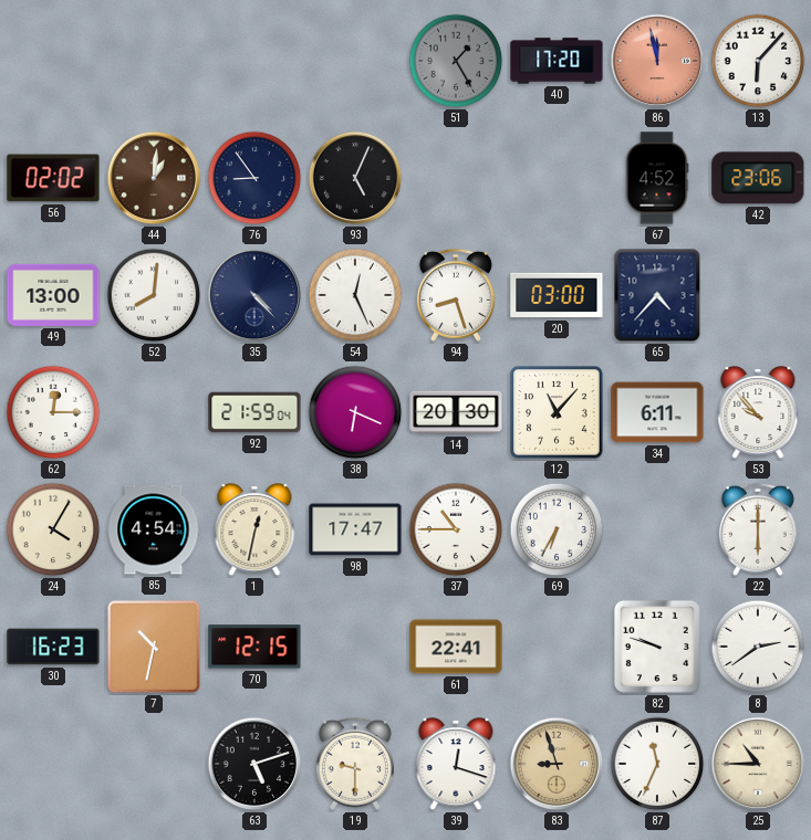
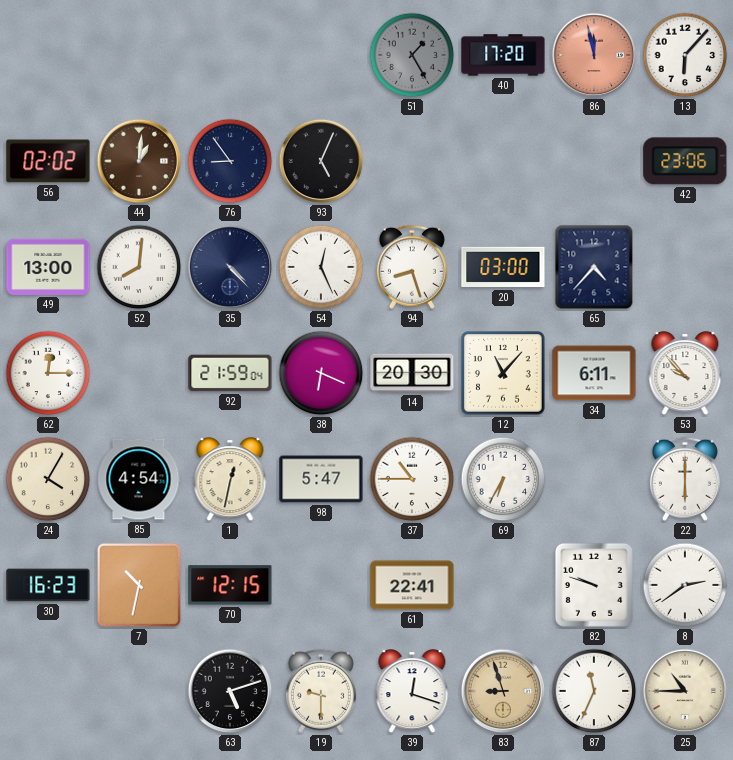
67: 4:52 -> none (657, 178)
98: 17:47 -> 5:47 (321, 479)
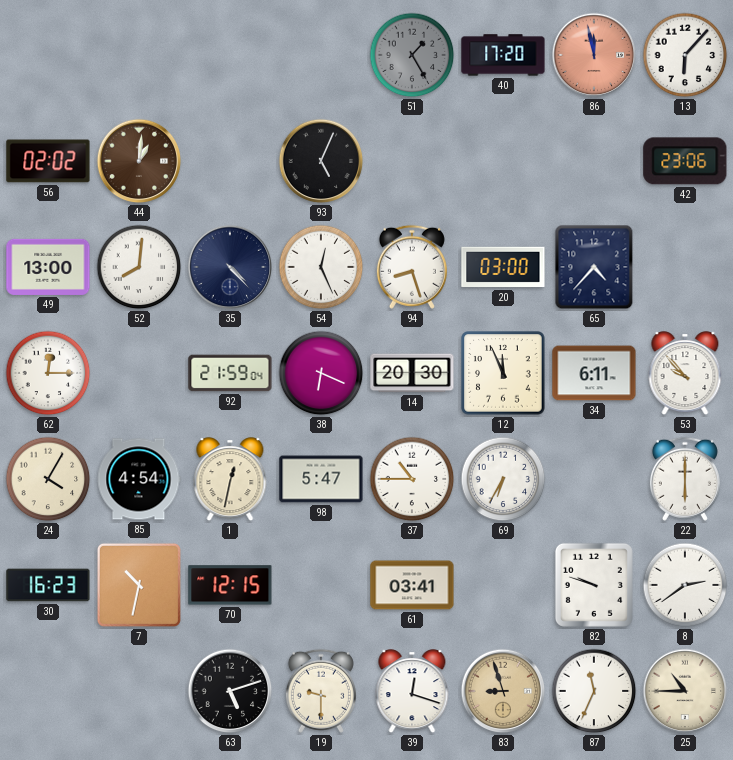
76: 8:54 -> none (230, 161)
12: 11:07 -> 11:56 (503, 373)
61: 22:41 -> 03:41 (412, 585)
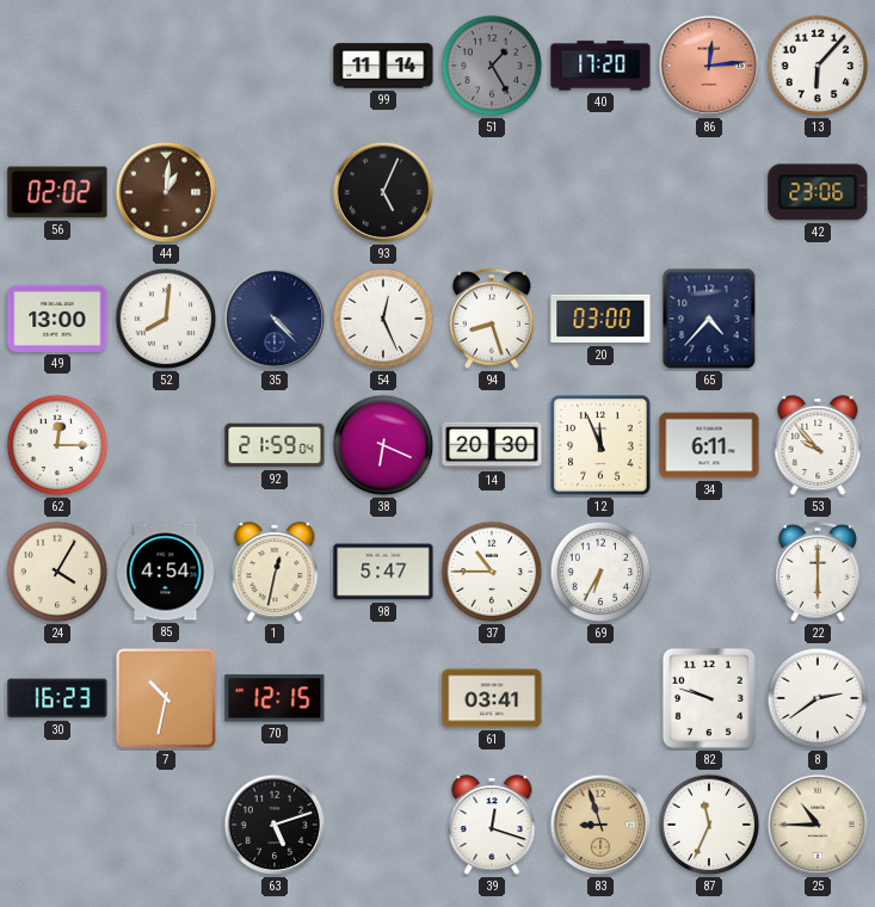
99: none -> 11:14 (383, 66)
86: 11:58 -> 12:14 (709, 66)
19: 9:30 -> none (321, 691)
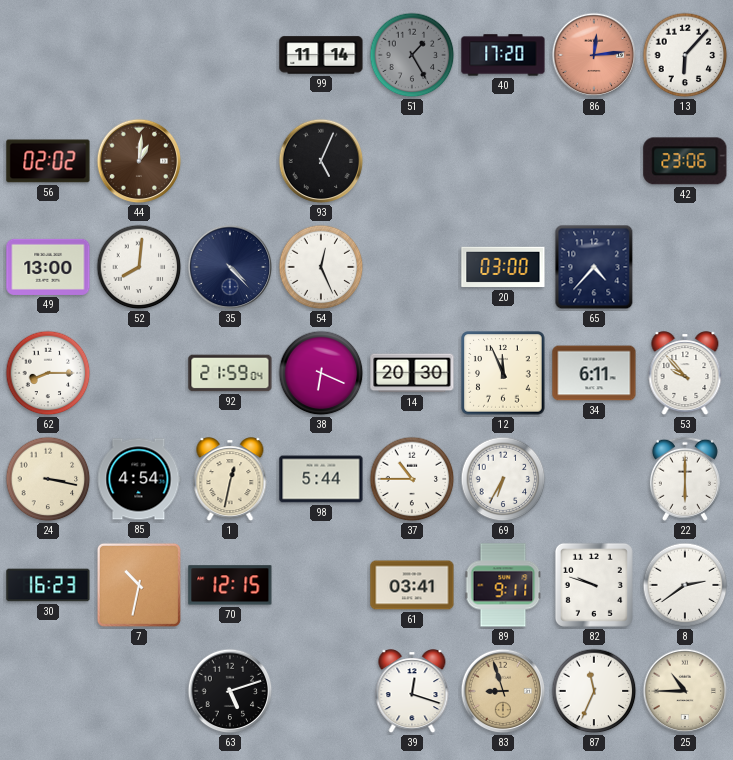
94: 8:27 -> none (492, 319)
62: 12:15 -> 8:15 (48, 373)
24: 4:05 -> 3:17 (48, 479)
98: 5:47 -> 5:44 (321, 479)
89: none -> 9:11 (503, 585)
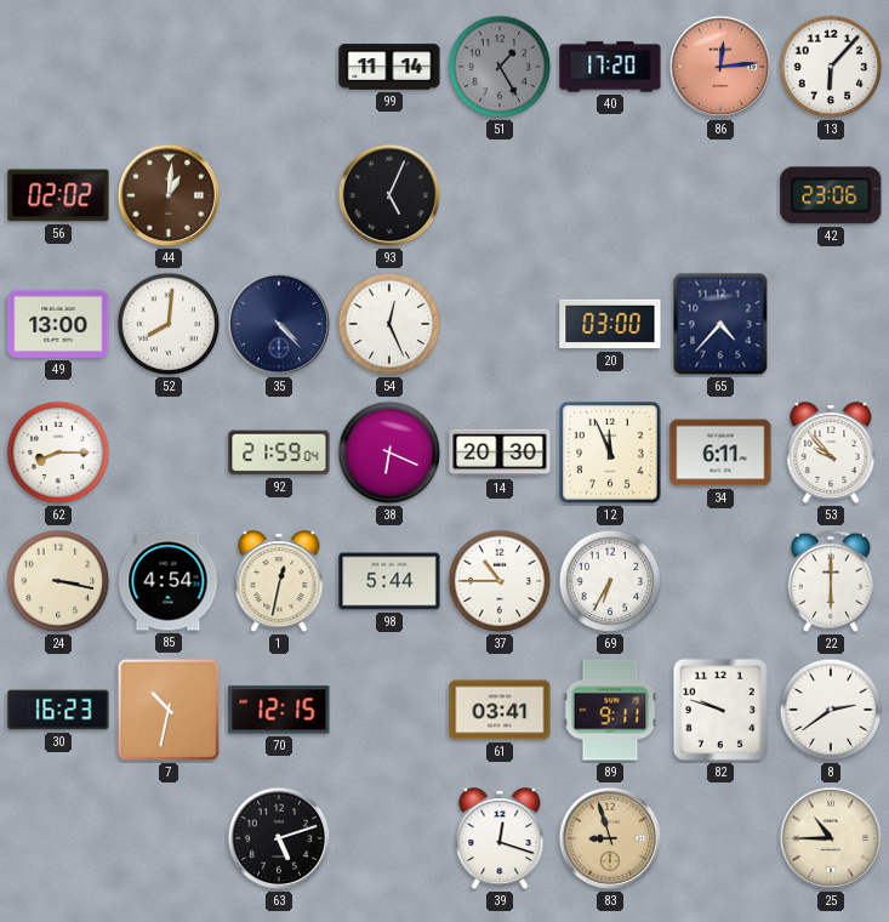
87: 11:34 -> none (594, 691)
